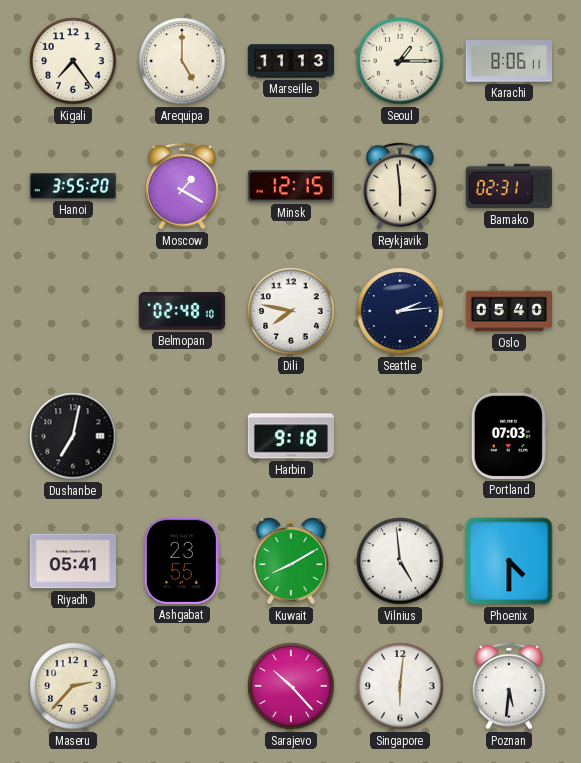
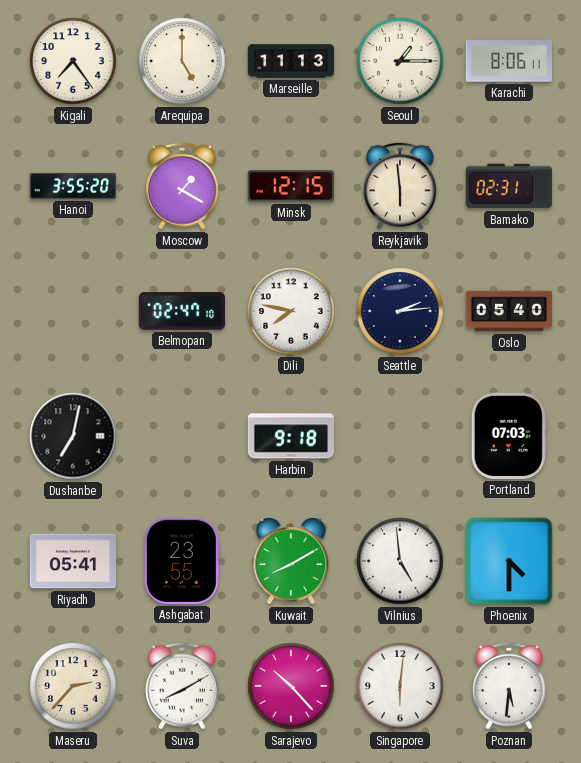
Belmopan: 02:48 -> 02:47 (182, 311)
Suva: none -> 8:10 (182, 686)
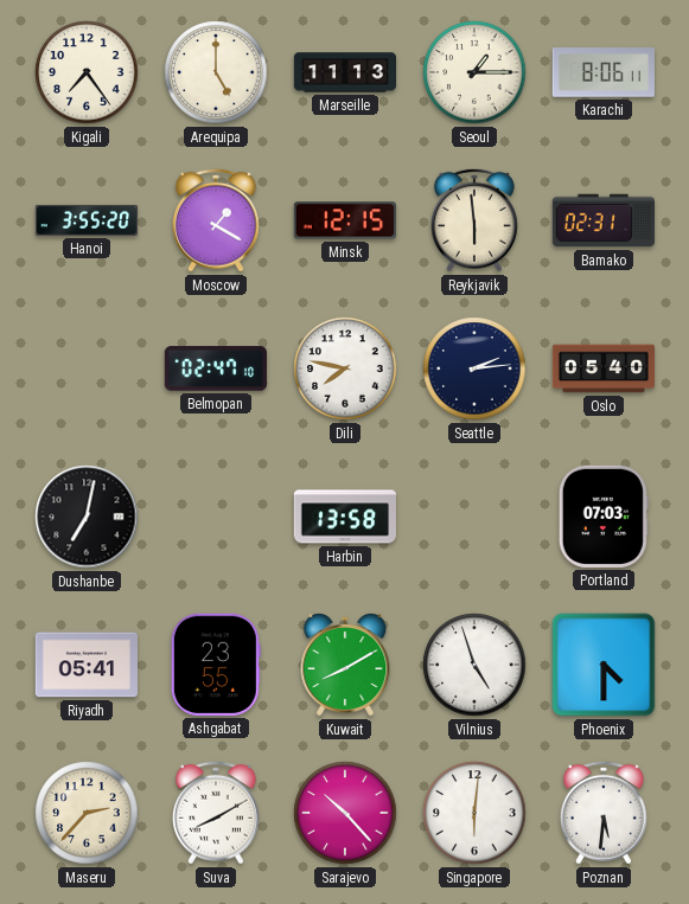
Harbin: 9:18 -> 13:58 (345, 517)
Vilnius: 4:59 -> 4:57 (474, 665)
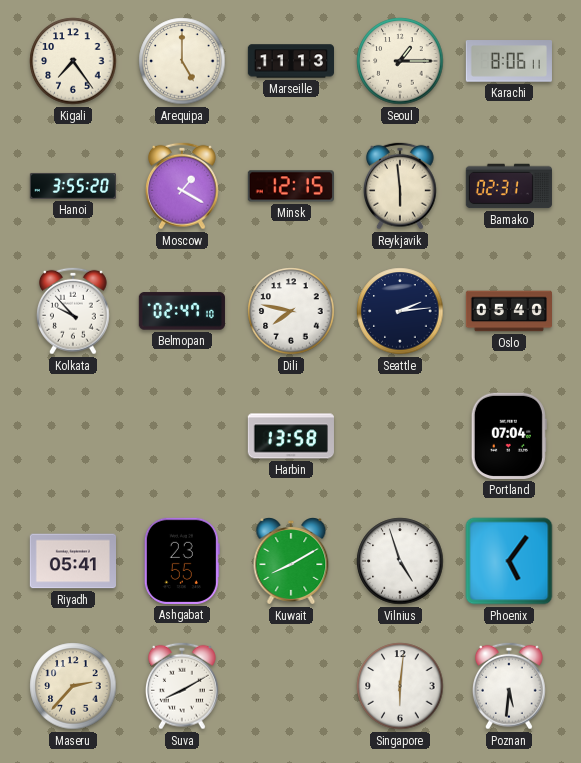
Kolkata: none -> 9:53 (73, 311)
Dushanbe: 7:02 -> none (87, 517)
Portland: 07:03 -> 07:04 (509, 436)
Phoenix: 4:30 -> 5:06 (509, 561)
Sarajevo: 10:23 -> none (345, 813)
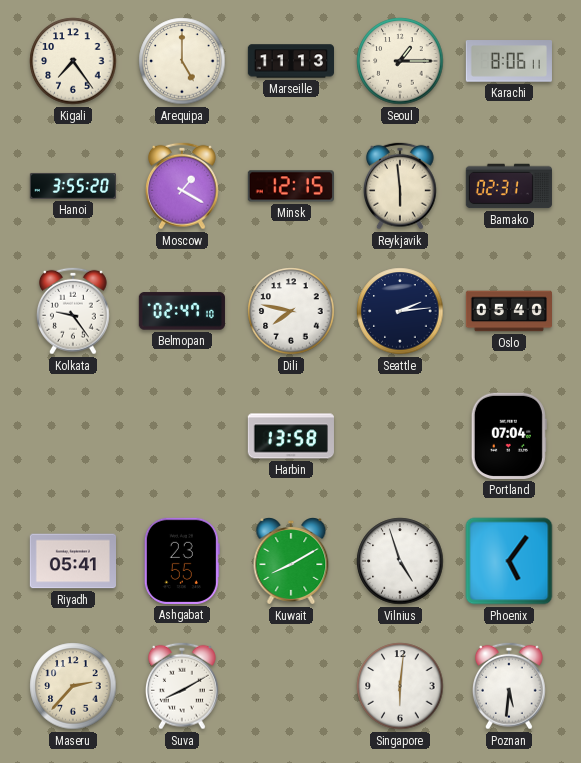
Kolkata: 9:53 -> 9:24 (73, 311)
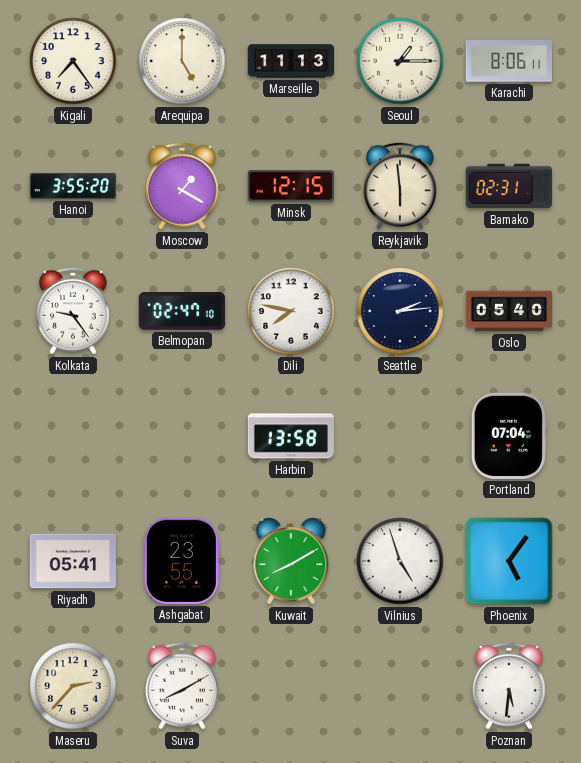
Singapore: 6:01 -> none (400, 686)
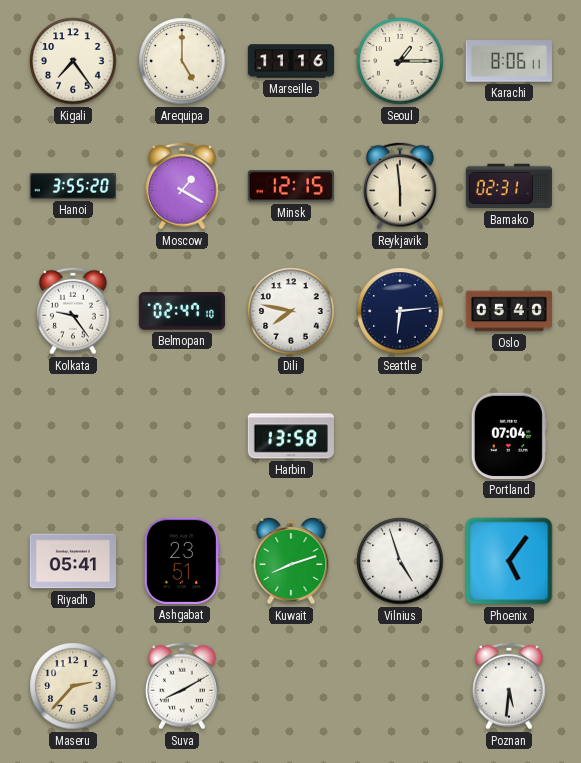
Marseille: 11:13 -> 11:16 (290, 61)
Seattle: 2:14 -> 6:14 (400, 311)
Ashgabat: 23:55 -> 23:51 (182, 561)
Kuwait: 8:10 -> 8:12 (291, 561)
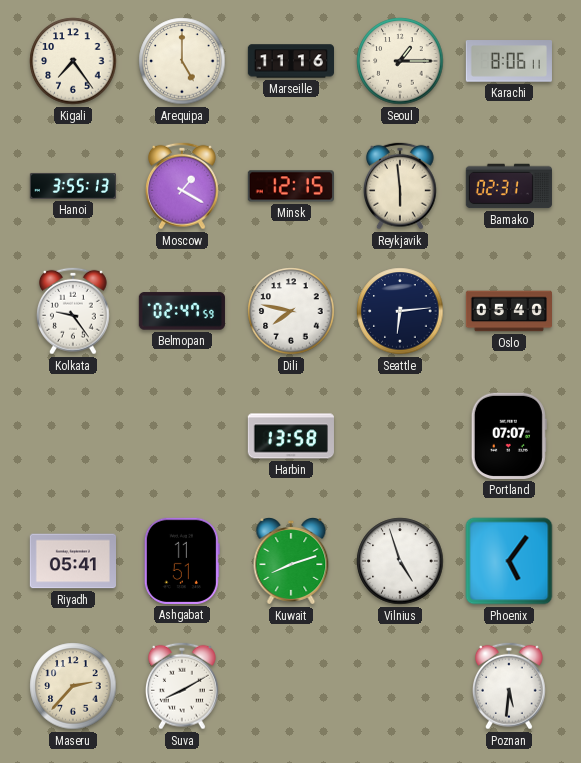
Hanoi: 3:55:20 -> 3:55:13 (72, 186)
Belmopan: 02:47:10 -> 02:47:59 (182, 311)
Portland: 07:04 -> 07:07 (509, 436)
Ashgabat: 23:51 -> 11:51 (182, 561)
